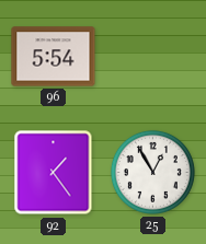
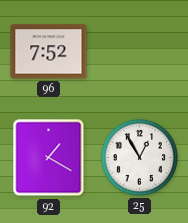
96: 5:54 -> 7:52 (49, 52)
92: 1:24 -> 1:20 (49, 158)
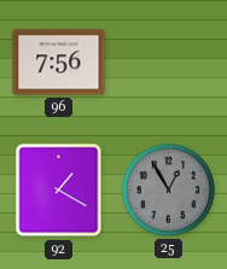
96: 7:52 -> 7:56 (59, 63)
25 dial: white -> grey (168, 189)
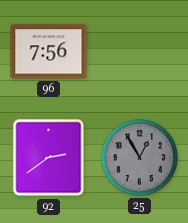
92: 1:20 -> 2:39 (49, 158)
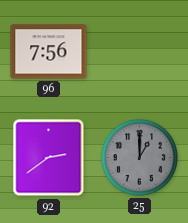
25: 12:55 -> 1:00 (139, 157)
